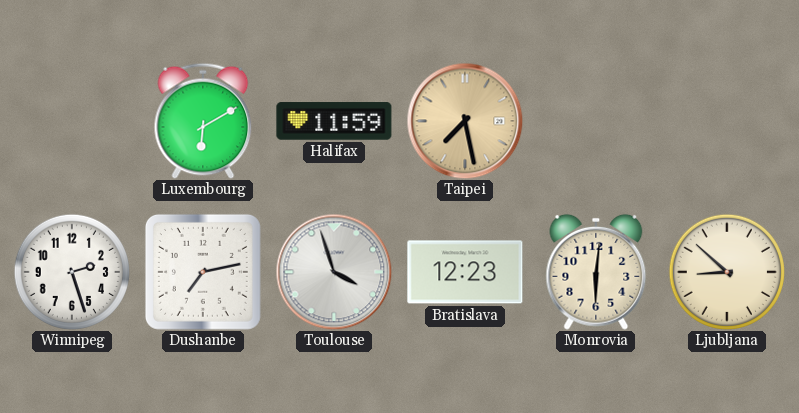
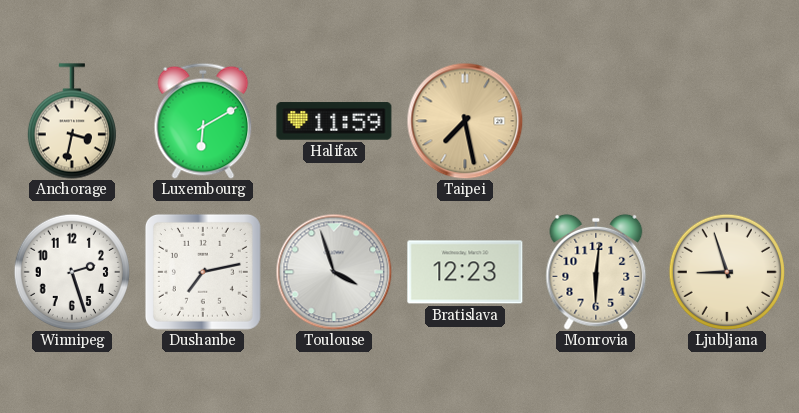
Anchorage: none -> 3:32 (72, 121)
Ljubljana: 8:52 -> 8:57 (727, 272)
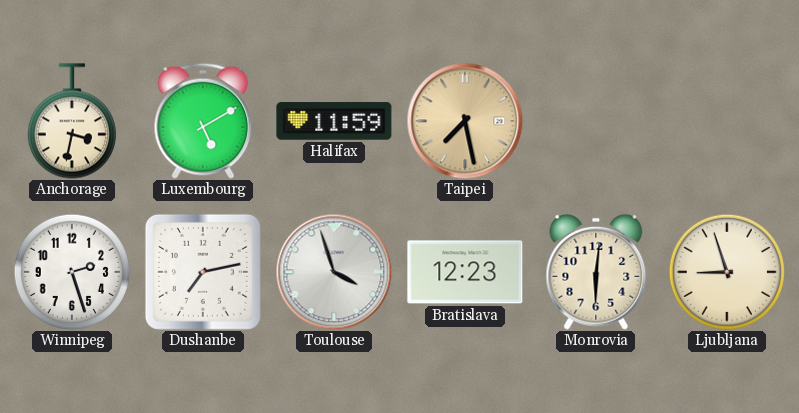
Luxembourg: 6:10 -> 5:10 (203, 121)
